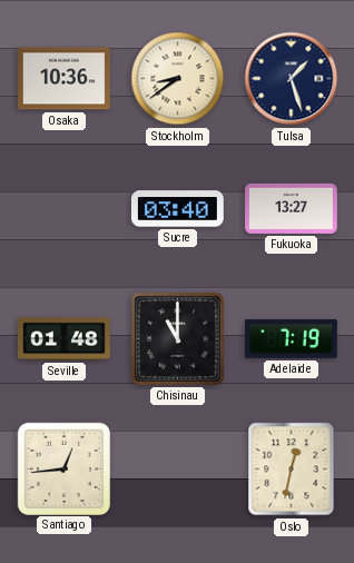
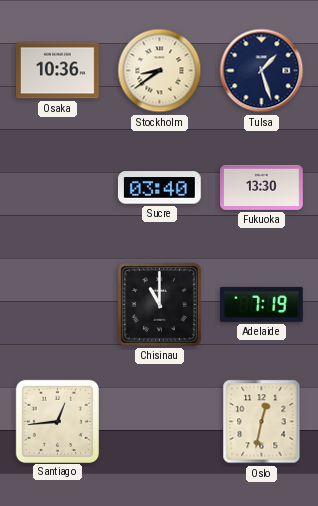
Fukuoka: 13:27 -> 13:30 (262, 187)
Seville: 01:48 -> none (65, 339)
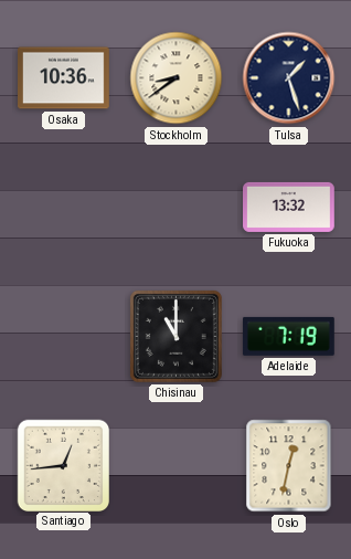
Sucre: 03:40 -> none (159, 188)
Fukuoka: 13:30 -> 13:32 (289, 207)
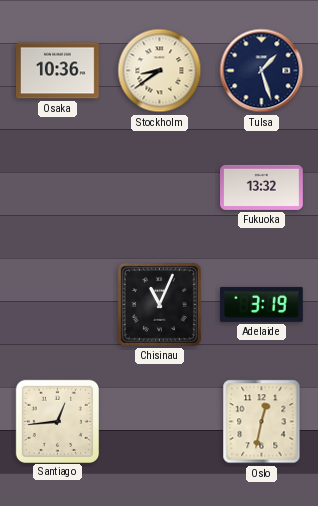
Chisinau: 11:00 -> 11:04 (159, 304)
Adelaide: 7:19 -> 3:19 (261, 304)
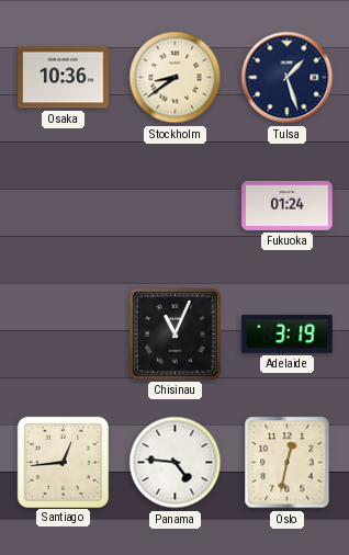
Fukuoka: 13:32 -> 01:24 (288, 205)
Panama: none -> 4:46 (176, 463)
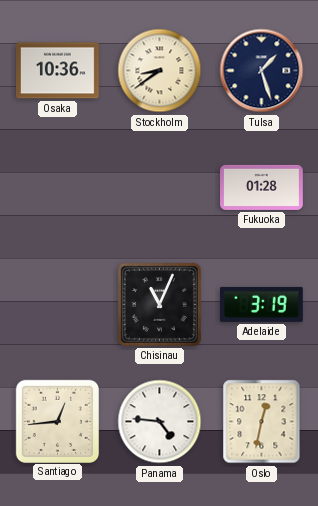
Fukuoka: 01:24 -> 01:28 (262, 187)
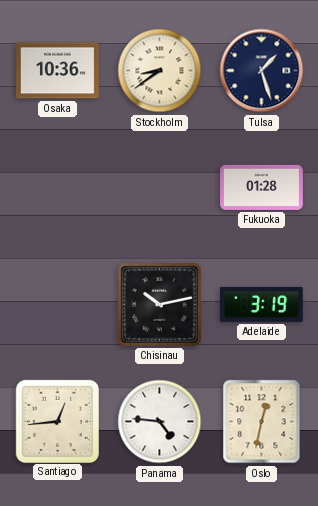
Chisinau: 11:04 -> 10:13 (159, 304)
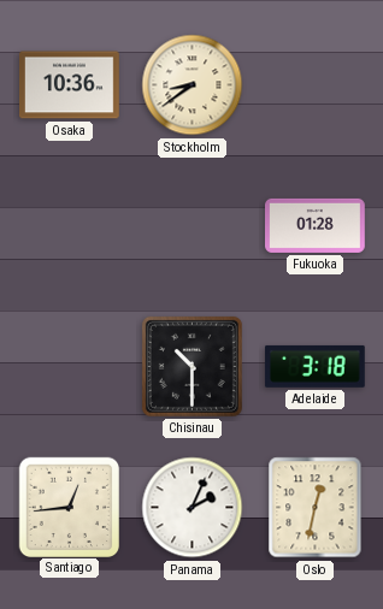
Tulsa: 1:27 -> none (262, 71)
Chisinau: 10:13 -> 10:30 (191, 366)
Adelaide: 3:19 -> 3:18 (314, 366)
Panama: 4:46 -> 2:04 (193, 508)
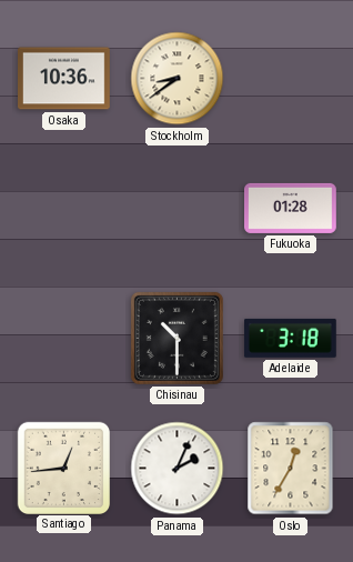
Oslo: 12:32 -> 12:35 (291, 469)
